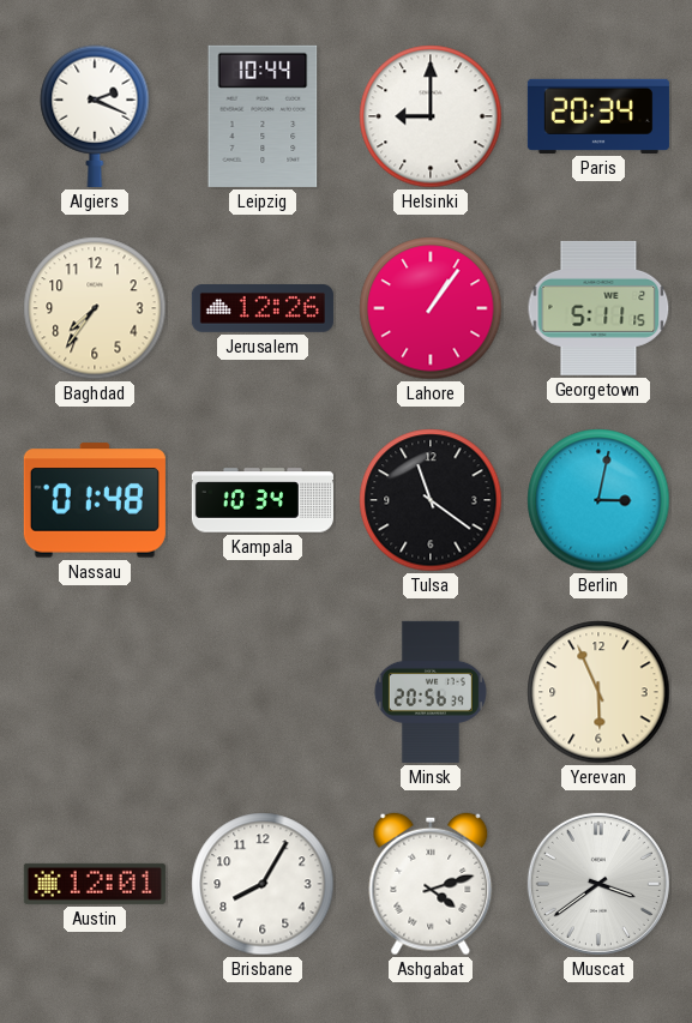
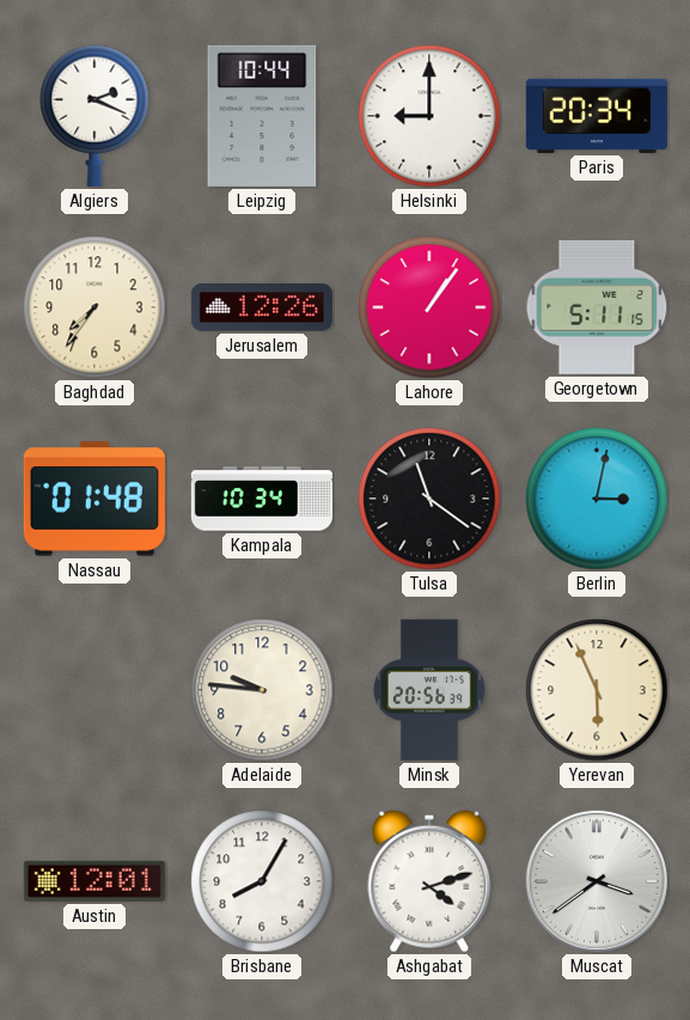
Adelaide: none -> 9:46 (262, 690)
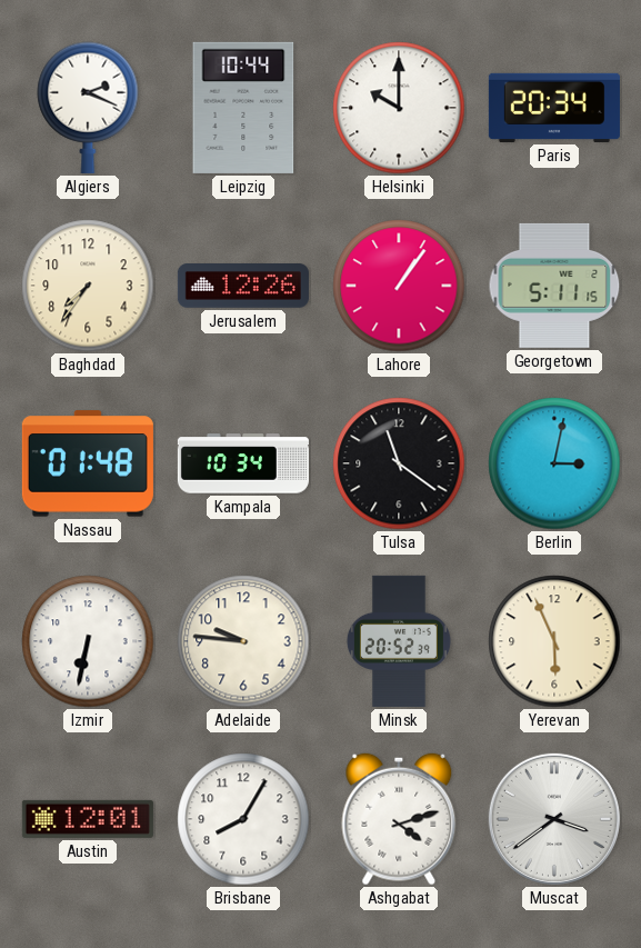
Helsinki: 9:00 -> 10:00 (399, 108)
Izmir: none -> 6:32 (88, 641)
Minsk: 20:56 -> 20:52 (399, 641)
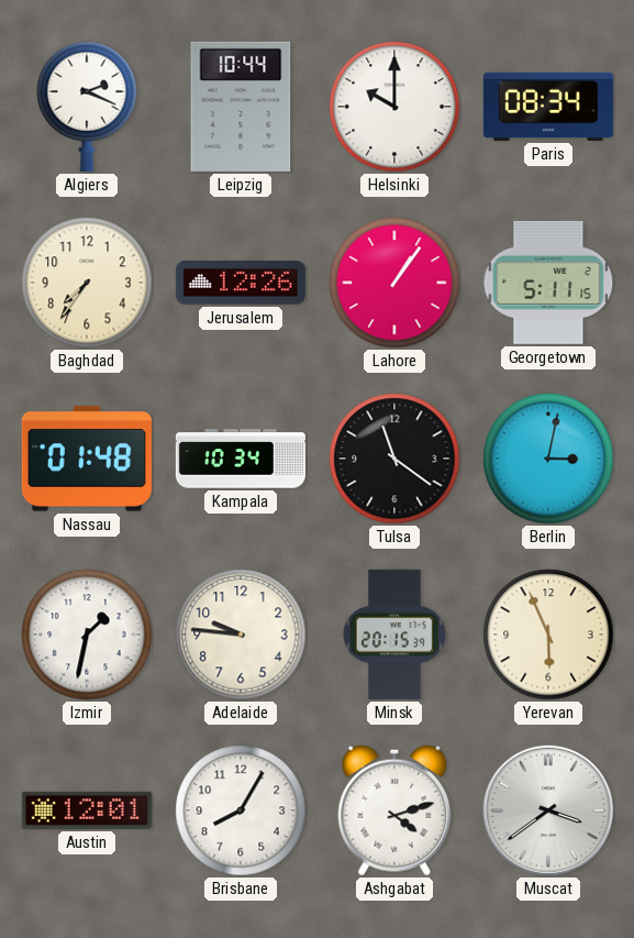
Paris: 20:34 -> 08:34 (548, 107)
Izmir: 6:32 -> 1:32 (87, 634)
Minsk: 20:52 -> 20:15 (394, 634)
